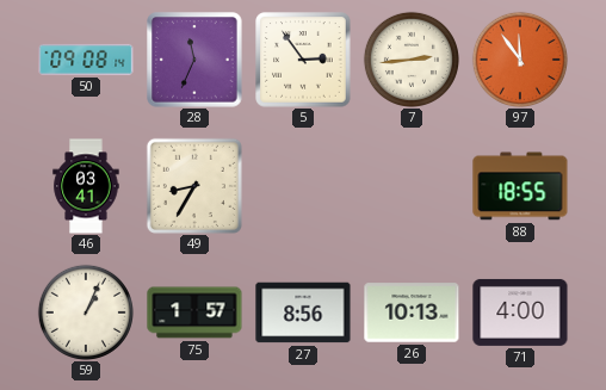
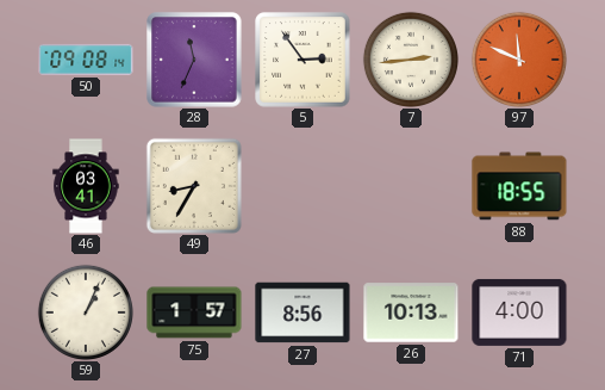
97: 11:54 -> 11:49 (519, 60)
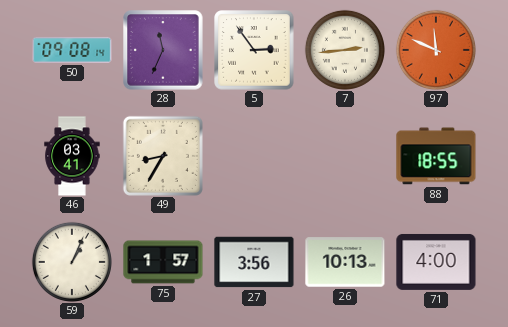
27: 8:56 -> 3:56 (254, 262)
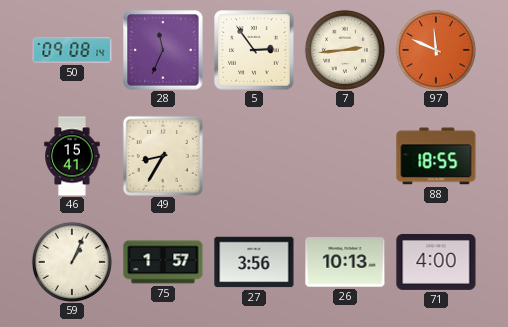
46: 03:41 -> 15:41 (72, 156)
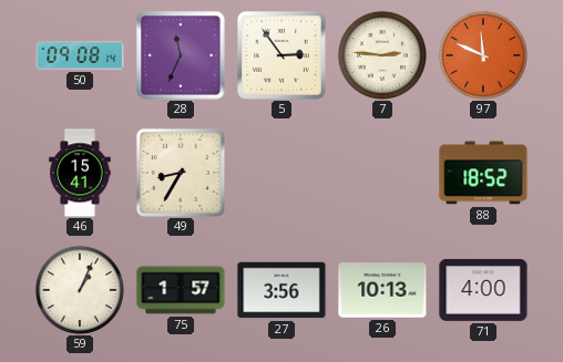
7: 2:44 -> 2:46 (382, 55)
88: 18:55 -> 18:52 (483, 173)
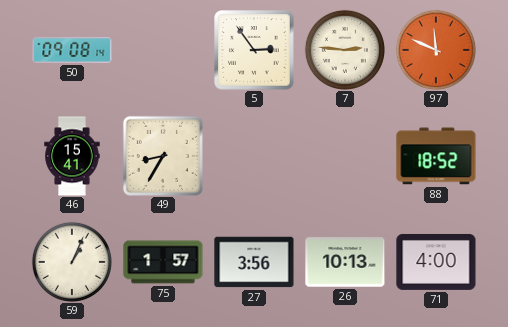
28: 11:34 -> none (181, 55)
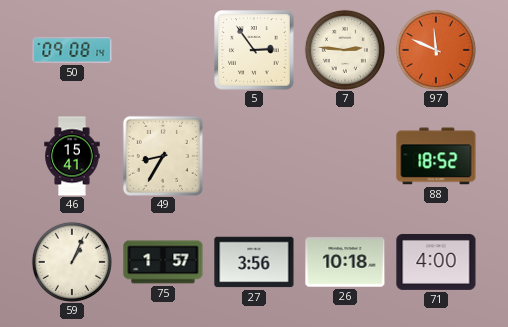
26: 10:13 -> 10:18 (345, 262)
